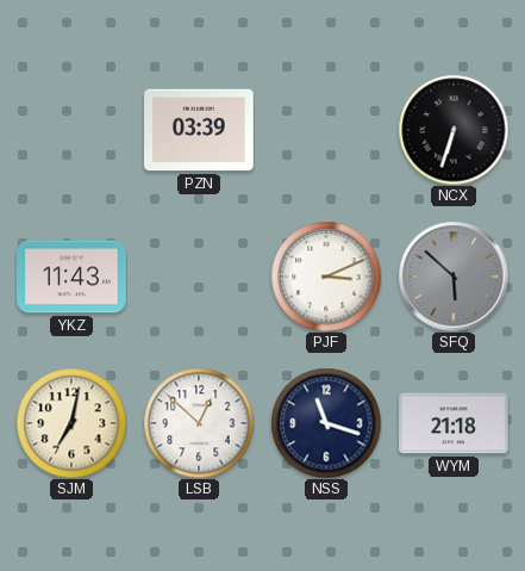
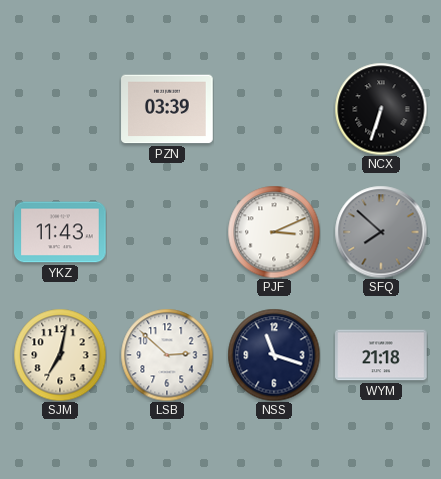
SFQ: 5:52 -> 7:52 (381, 232)
LSB: 12:52 -> 2:52 (167, 355)
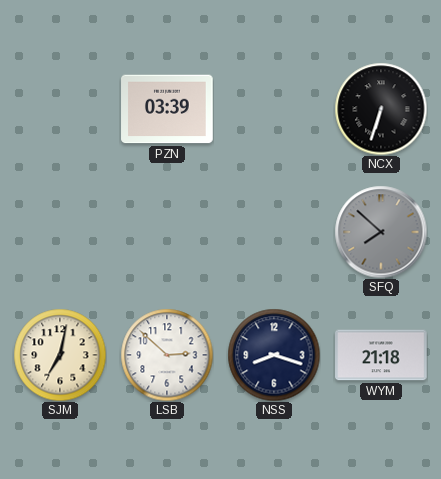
YKZ: 11:43 -> none (60, 232)
PJF: 3:11 -> none (274, 232)
NSS: 11:18 -> 8:18 (274, 355)
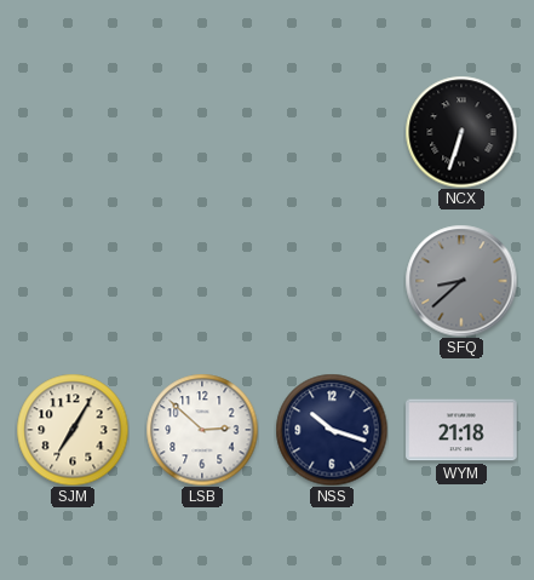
PZN: 03:39 -> none (167, 109)
SFQ: 7:52 -> 8:38 (461, 281)
SJM: 7:02 -> 7:05 (73, 430)
NSS: 8:18 -> 10:18 (332, 430)
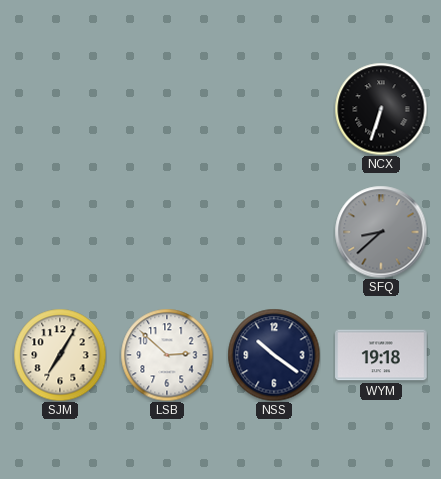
NSS: 10:18 -> 10:21 (274, 355)
WYM: 21:18 -> 19:18 (381, 355)
